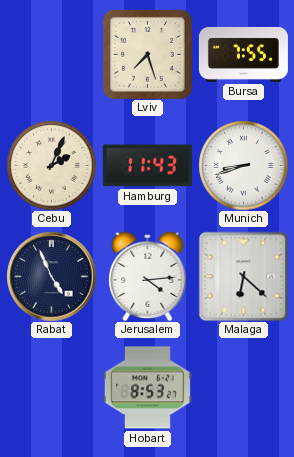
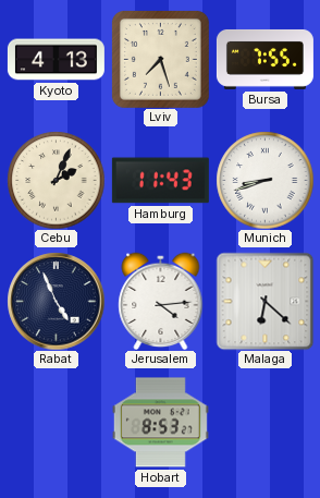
Kyoto: none -> 4:13 (56, 60)
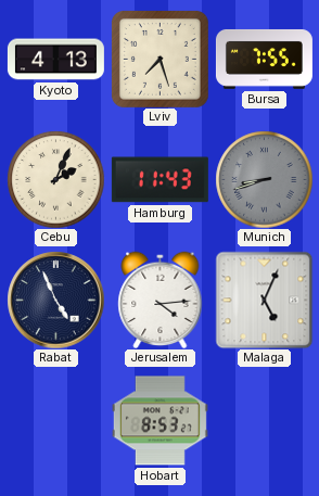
Munich dial: white -> grey (264, 179)
Malaga: 6:22 -> 5:04 (264, 300)
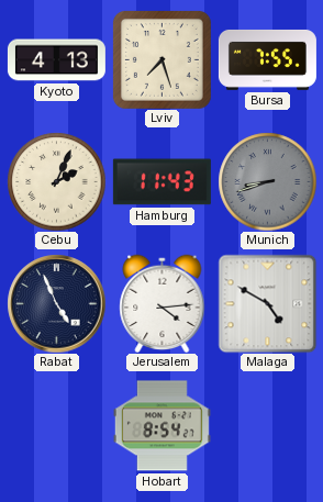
Malaga: 5:04 -> 4:50 (267, 303)
Hobart: 8:53 -> 8:54 (161, 426)
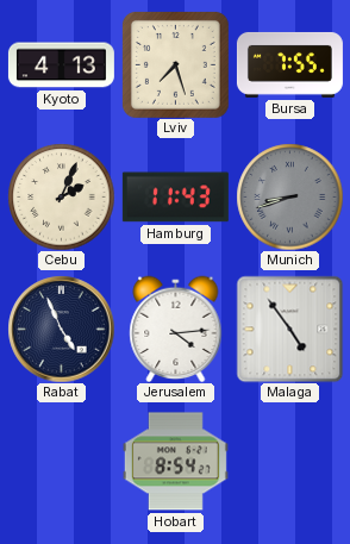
Malaga: 4:50 -> 4:54 (289, 329)
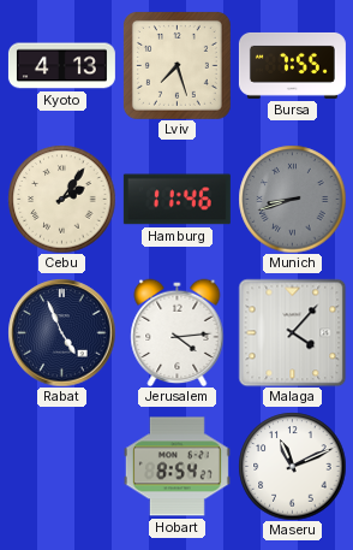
Cebu: 2:04 -> 2:06 (61, 199)
Hamburg: 11:43 -> 11:46 (176, 200)
Malaga: 4:54 -> 4:07 (292, 332)
Maseru: none -> 11:11 (292, 466)
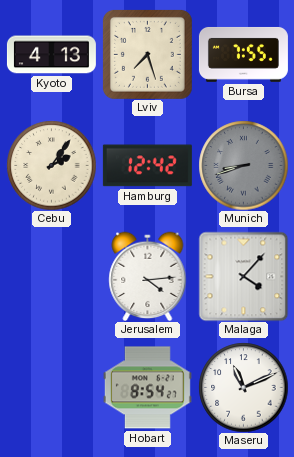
Hamburg: 11:46 -> 12:42 (147, 166)
Rabat: 4:56 -> none (61, 332)
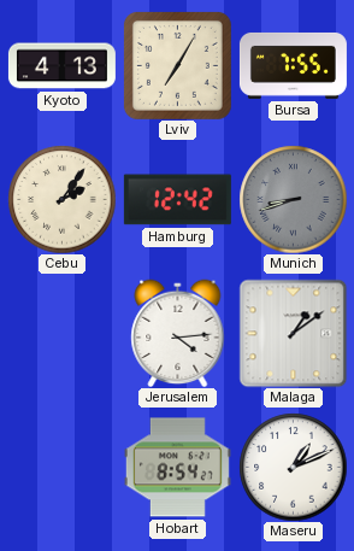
Lviv: 7:27 -> 7:05 (177, 65)
Malaga: 4:07 -> 1:09 (293, 333)
Maseru: 11:11 -> 1:11 (293, 467)
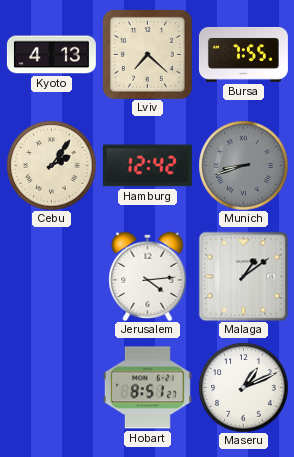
Lviv: 7:05 -> 7:22 (147, 54)
Hobart: 8:54 -> 8:51 (147, 388)
